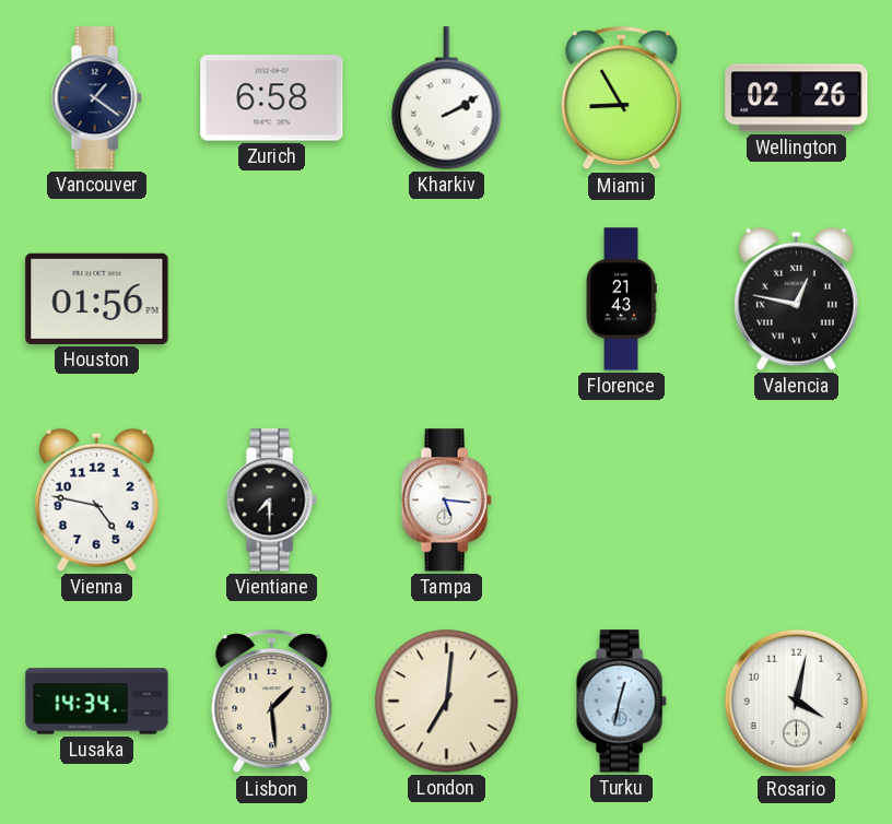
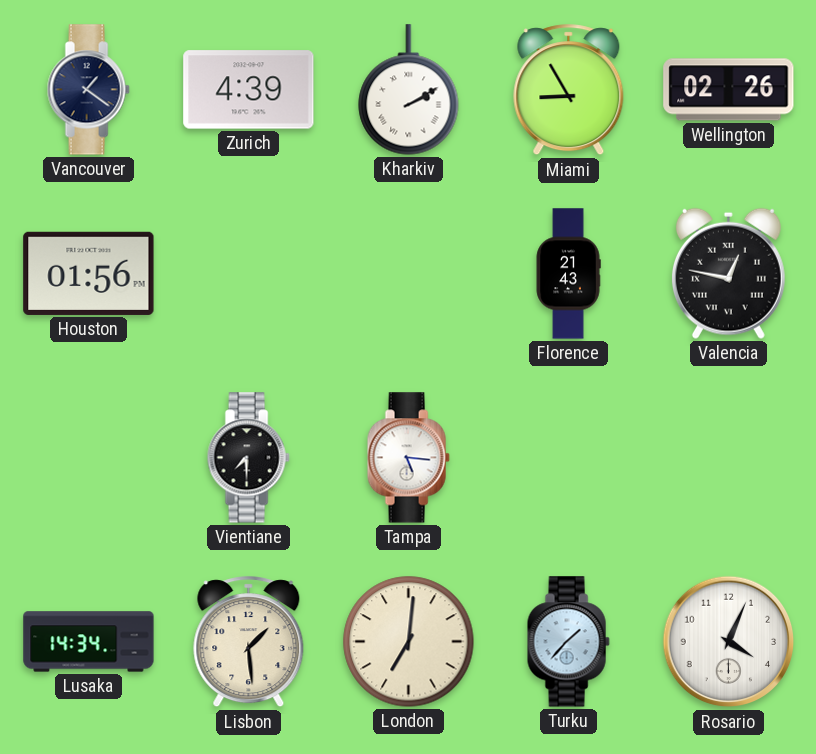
Zurich: 6:58 -> 4:39 (249, 90)
Vienna: 4:47 -> none (96, 499)
Turku: 12:32 -> 1:37 (568, 642)
Rosario: 4:02 -> 4:04 (729, 642)
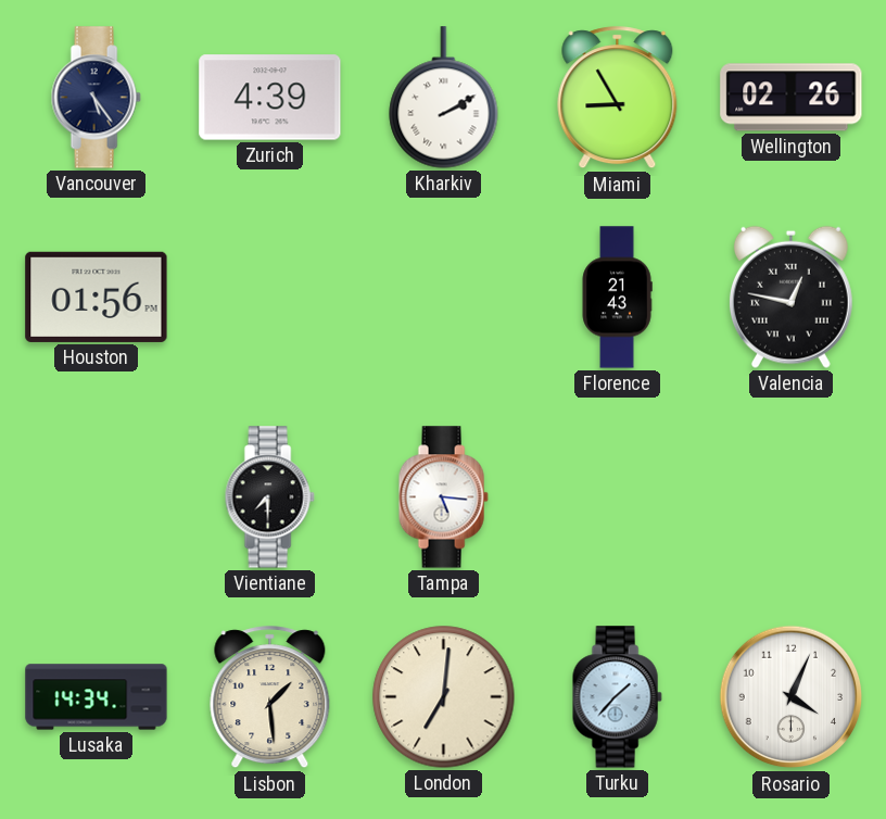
Vancouver: 1:21 -> 5:24 (96, 98)
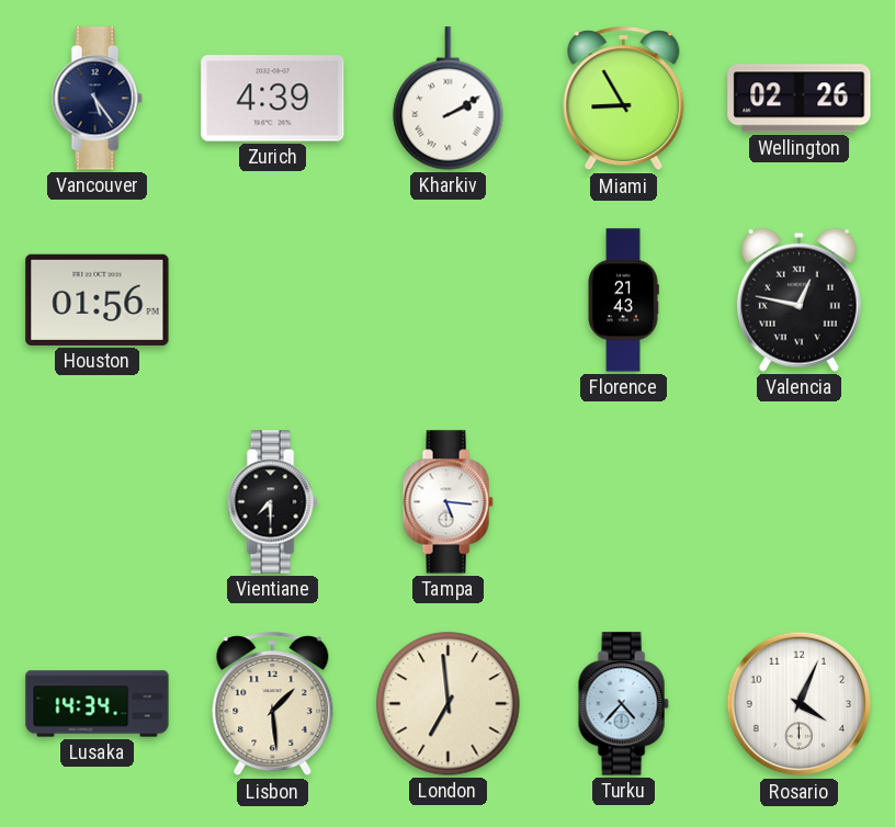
London: 7:01 -> 6:59 (449, 704)
Turku: 1:37 -> 4:37 (623, 704)
